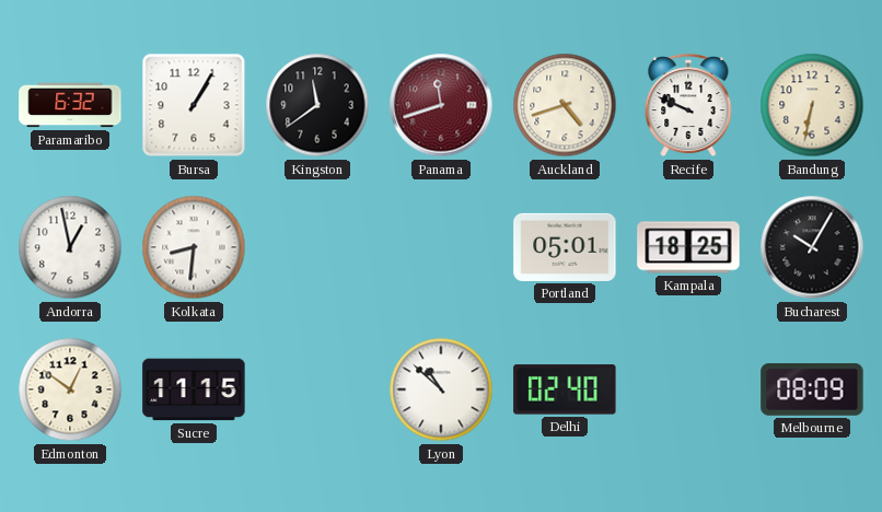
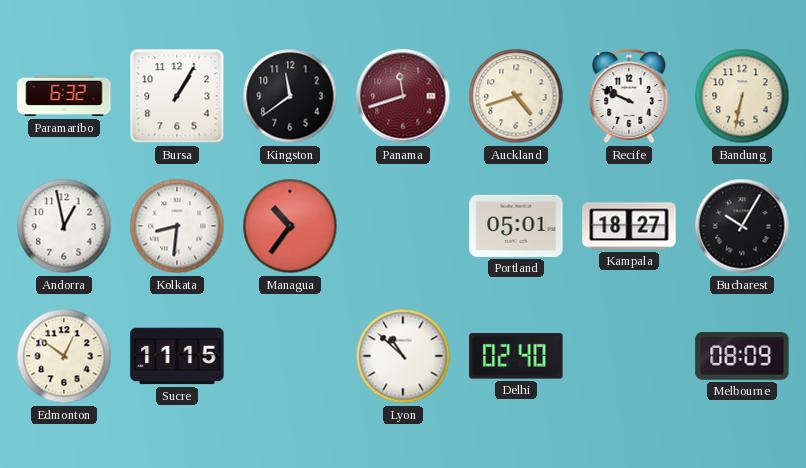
Managua: none -> 10:36 (290, 226)
Kampala: 18:25 -> 18:27 (629, 226)
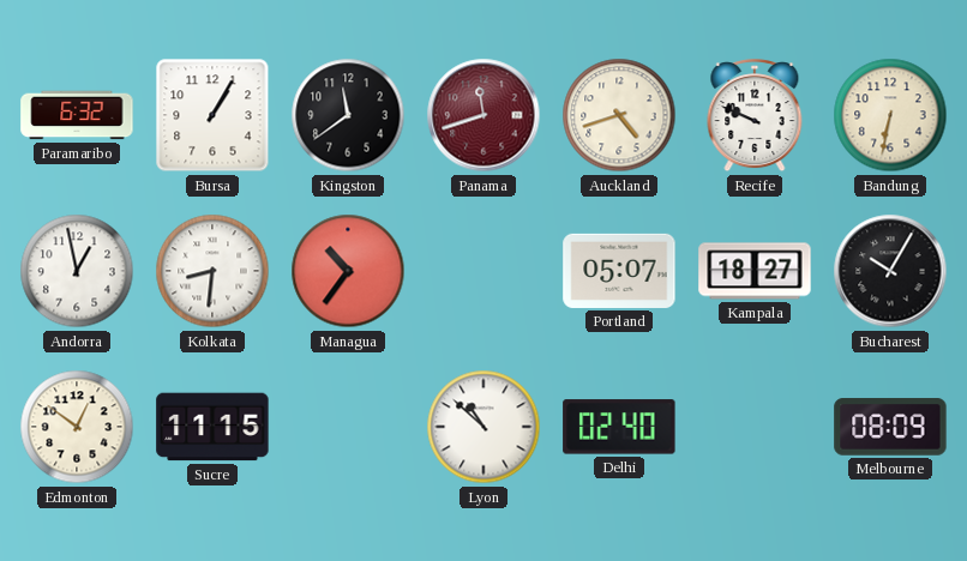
Portland: 05:01 -> 05:07 (619, 271)
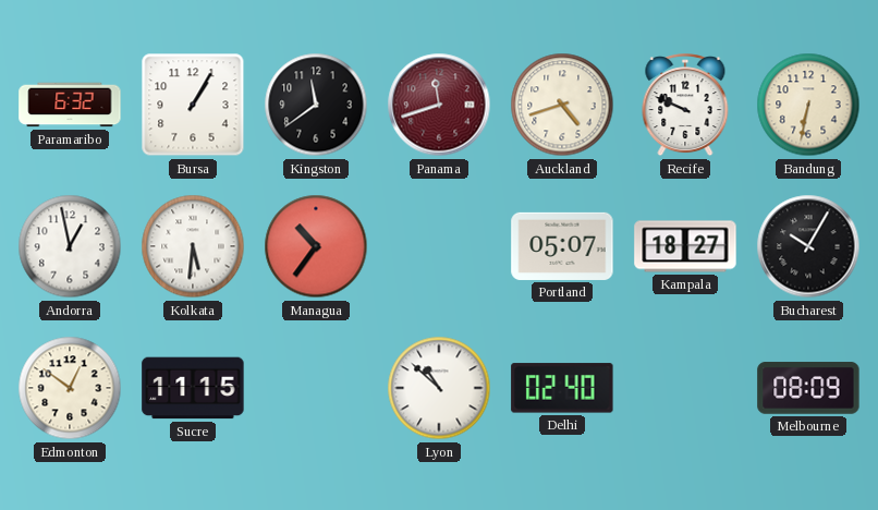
Kolkata: 8:31 -> 5:31 (193, 246)
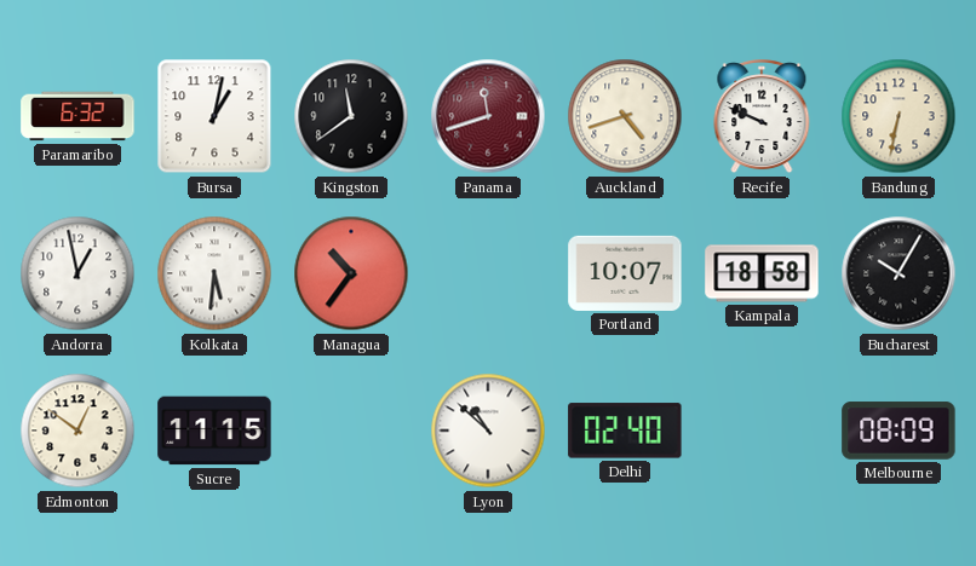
Bursa: 1:05 -> 1:02 (214, 116)
Portland: 05:07 -> 10:07 (625, 273)
Kampala: 18:27 -> 18:58 (762, 273)
